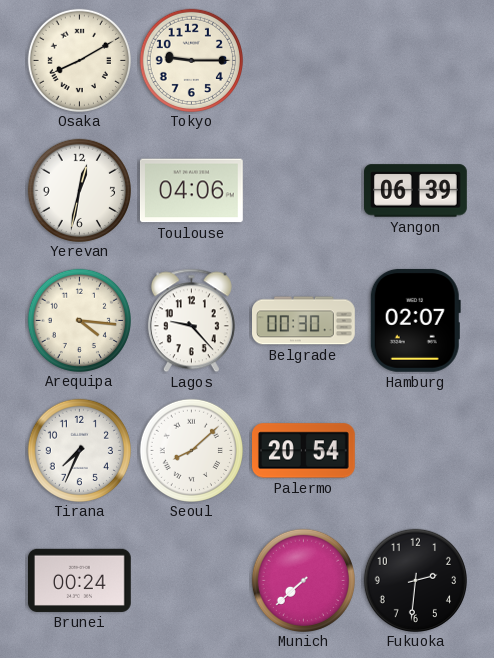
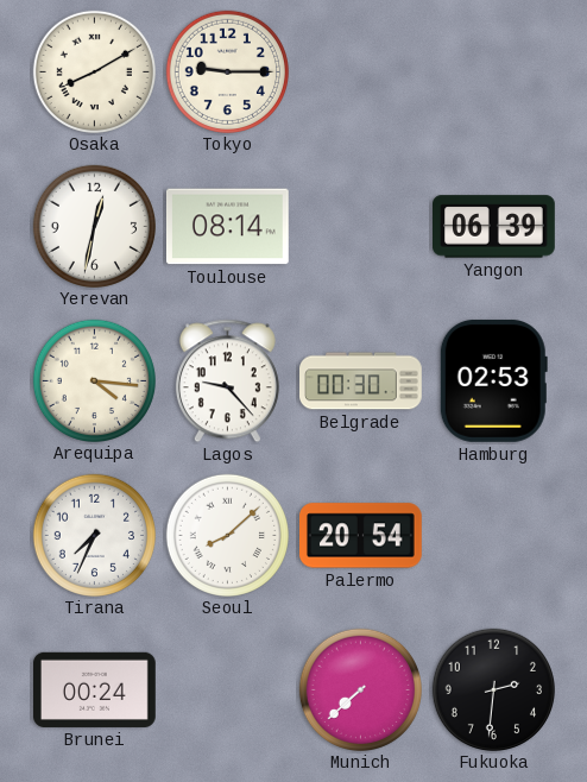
Toulouse: 04:06 -> 08:14 (227, 227)
Hamburg: 02:07 -> 02:53 (493, 380)
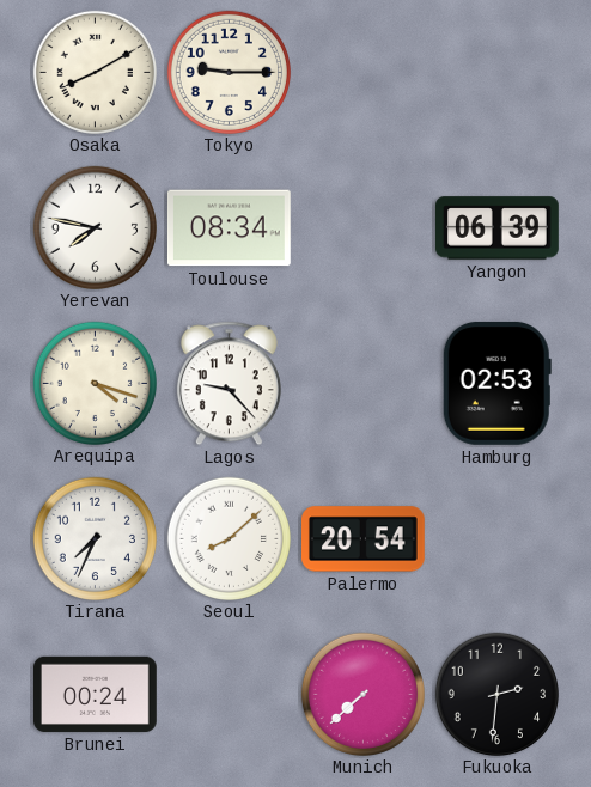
Yerevan: 12:32 -> 7:47 (95, 227)
Toulouse: 08:14 -> 08:34 (229, 228)
Arequipa: 4:16 -> 4:18 (95, 383)
Belgrade: 00:30 -> none (361, 381)
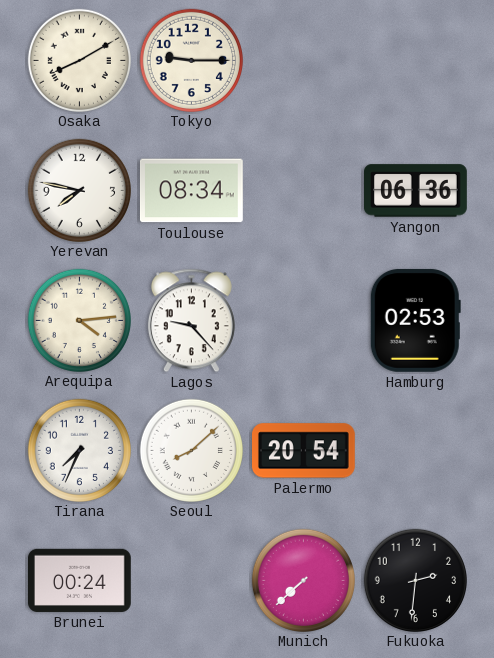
Yangon: 06:39 -> 06:36 (416, 191)
Arequipa: 4:18 -> 4:14 (79, 320)
